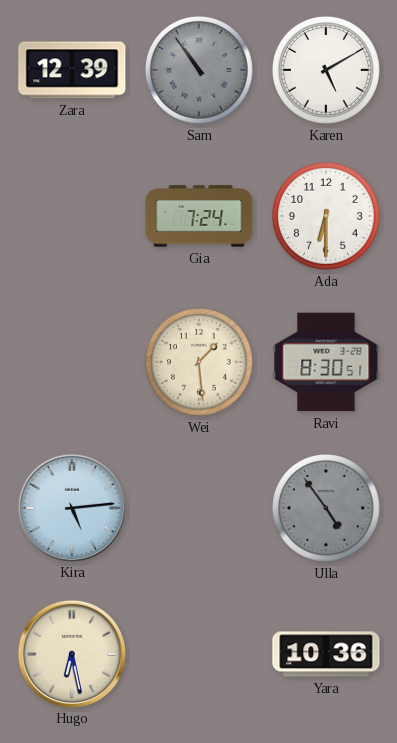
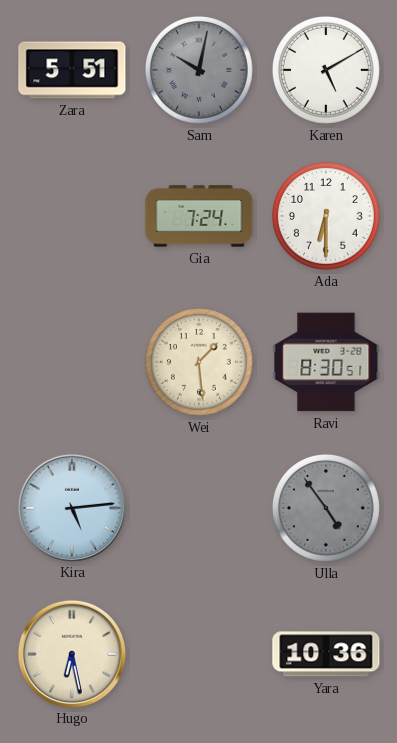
Zara: 12:39 -> 5:51 (72, 70)
Sam: 10:54 -> 10:02 (199, 70)
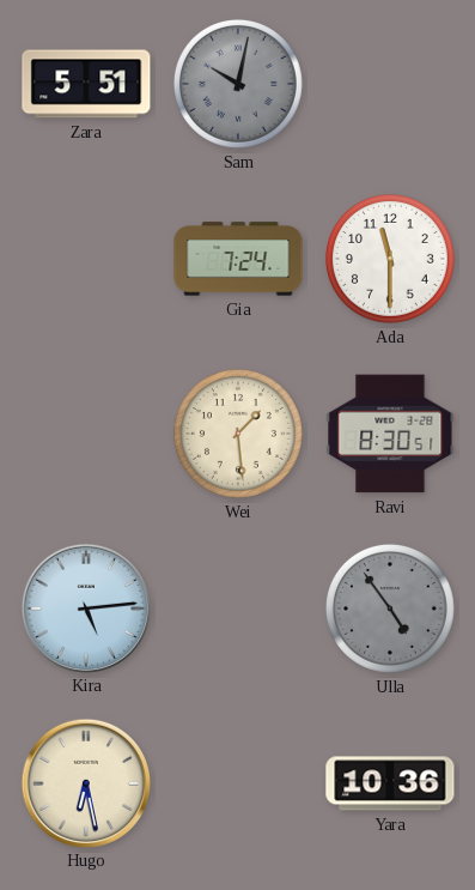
Karen: 5:10 -> none (326, 70)
Ada: 6:30 -> 11:30 (390, 259)
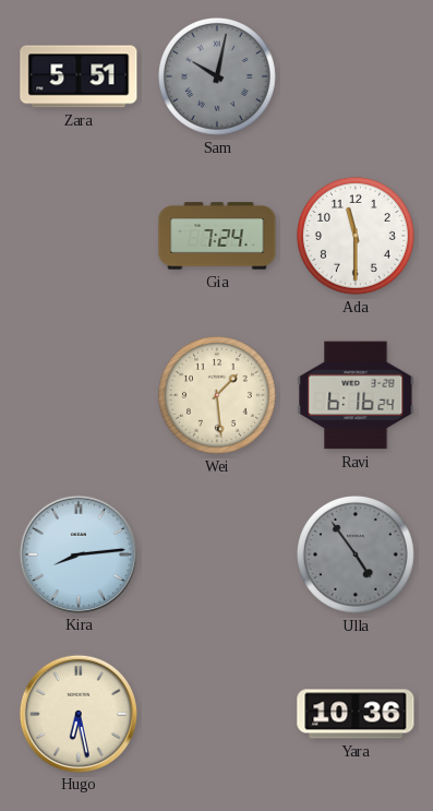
Ravi: 8:30 -> 6:16 (356, 395)
Kira: 5:14 -> 8:14 (77, 553)
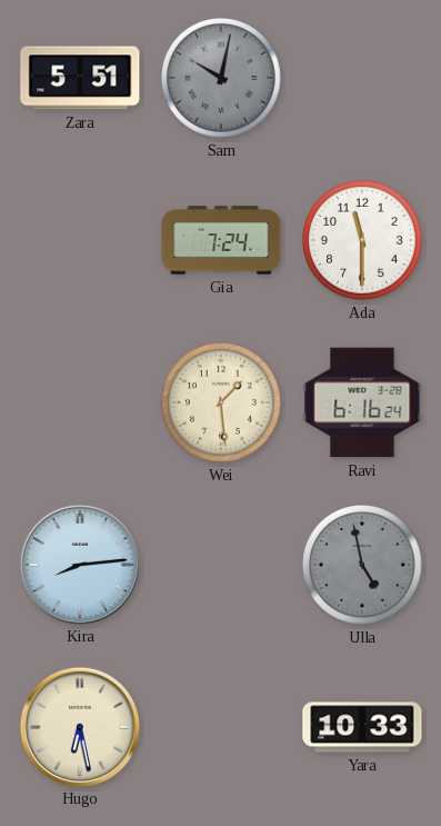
Ulla: 4:54 -> 4:58 (362, 565)
Yara: 10:36 -> 10:33 (362, 727)
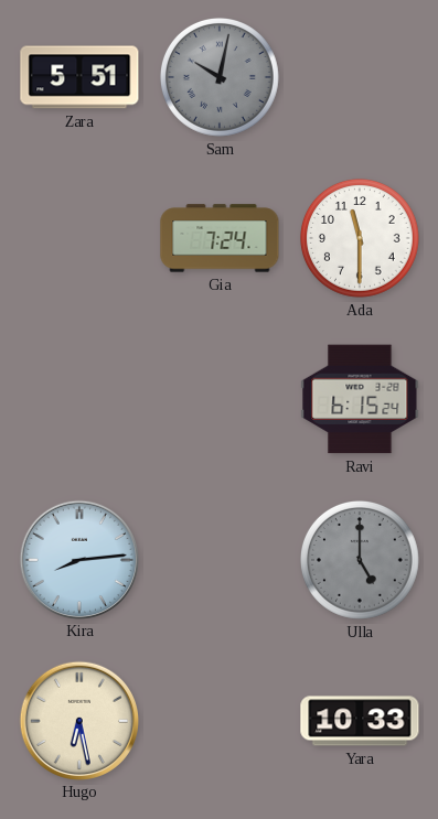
Wei: 1:29 -> none (221, 402)
Ravi: 6:16 -> 6:15 (360, 399)
Ulla: 4:58 -> 5:00 (360, 560)
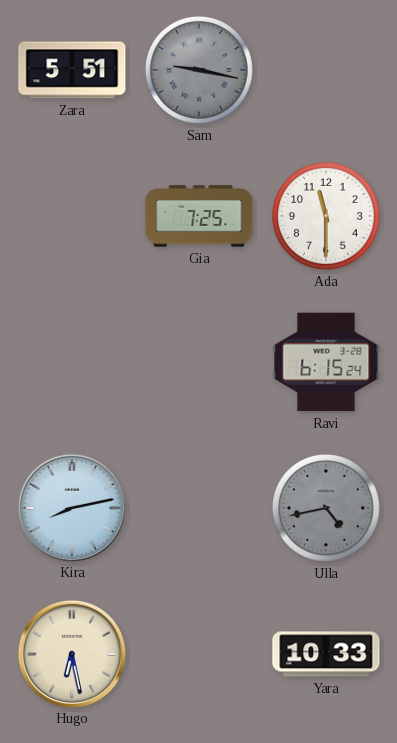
Sam: 10:02 -> 9:17 (199, 70)
Gia: 7:24 -> 7:25 (199, 216)
Kira: 8:14 -> 8:13 (71, 507)
Ulla: 5:00 -> 4:43 (326, 508)
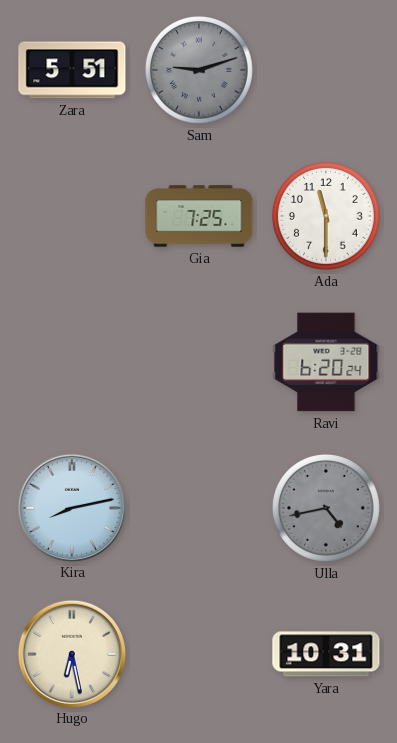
Sam: 9:17 -> 9:12 (199, 70)
Ravi: 6:15 -> 6:20 (326, 362)
Yara: 10:33 -> 10:31 (326, 654)
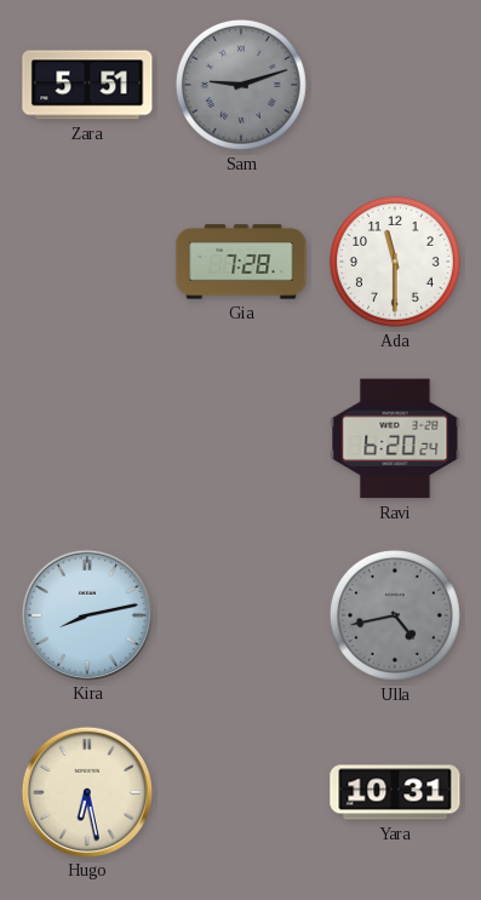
Gia: 7:25 -> 7:28 (241, 262)
